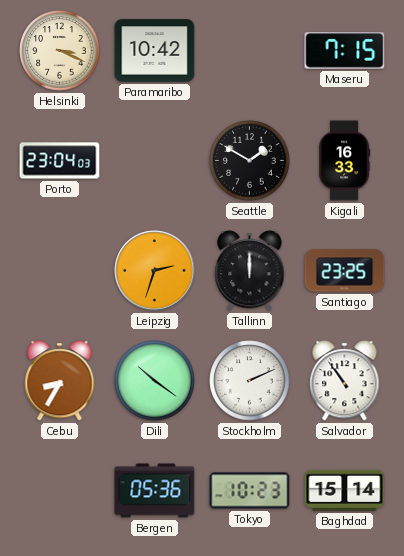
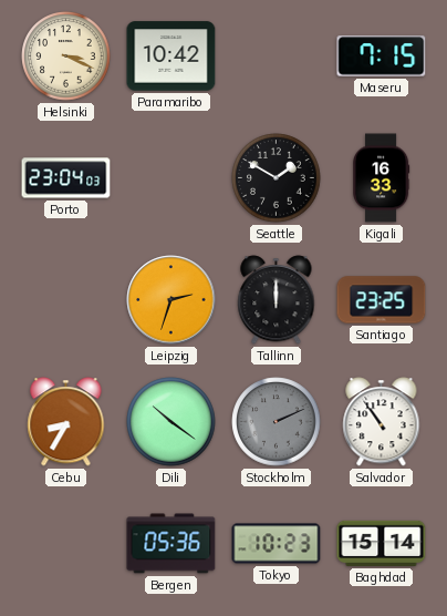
Stockholm dial: white -> grey (277, 422)
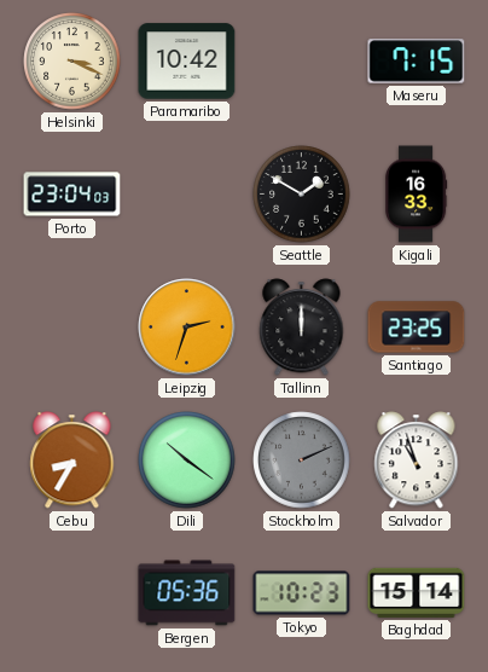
Salvador: 10:54 -> 10:57 (417, 460)
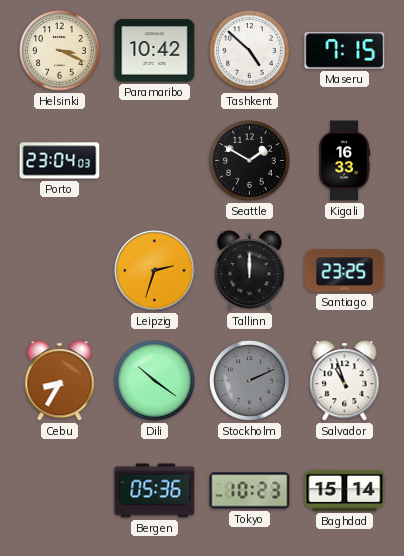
Tashkent: none -> 4:52 (250, 51)
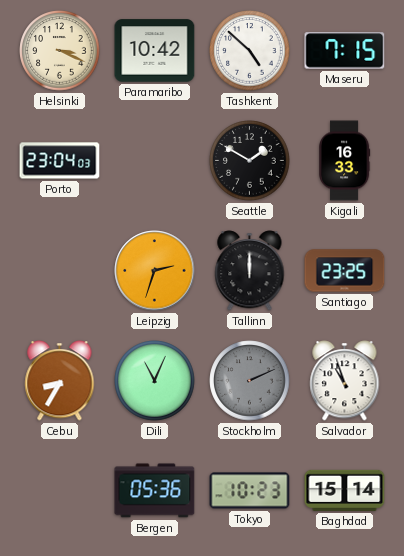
Dili: 10:21 -> 11:04 (155, 381)
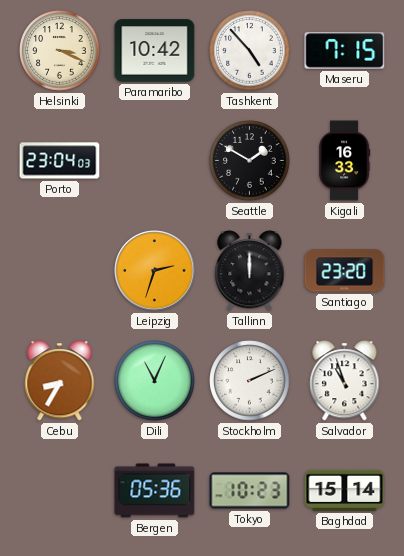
Tashkent: 4:52 -> 4:53 (250, 51)
Santiago: 23:25 -> 23:20 (345, 271)
Stockholm dial: grey -> white (250, 381)
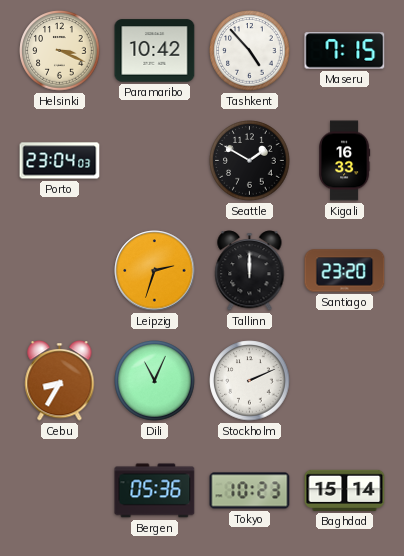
Salvador: 10:57 -> none (345, 381)
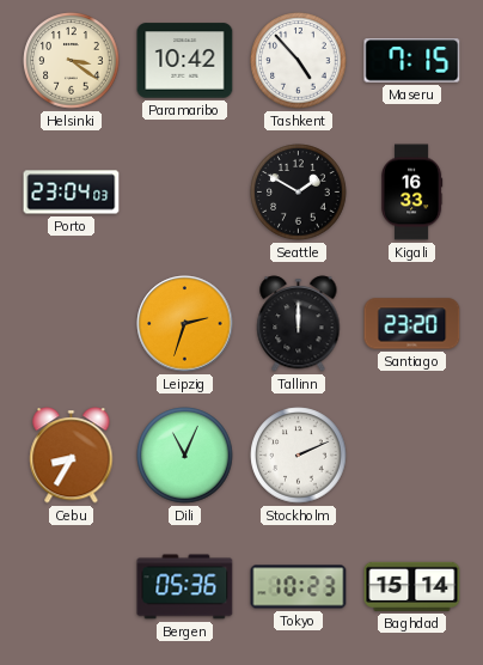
Helsinki: 3:19 -> 3:21 (72, 61)
